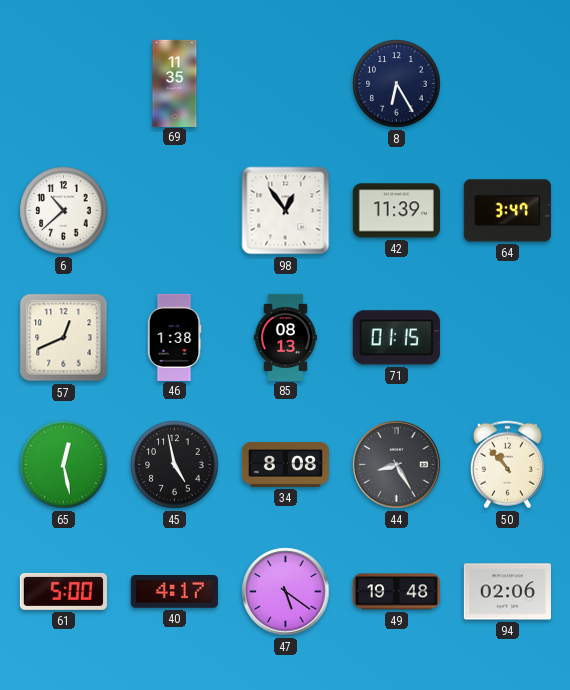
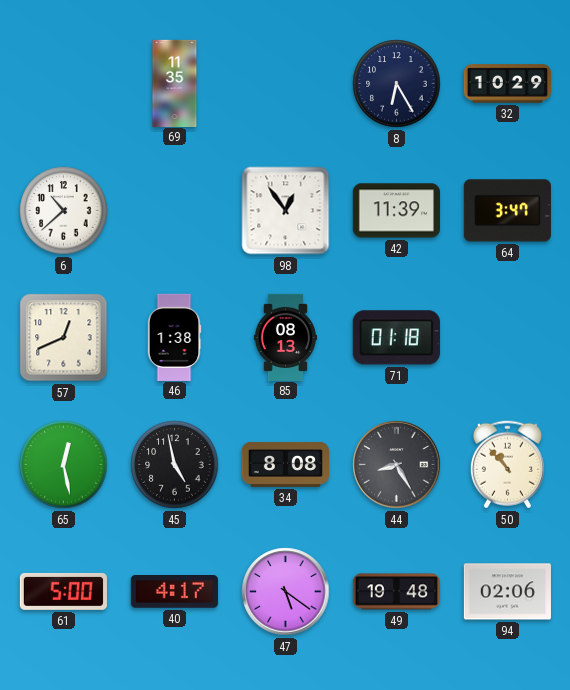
32: none -> 10:29 (507, 84)
71: 01:15 -> 01:18 (396, 338)
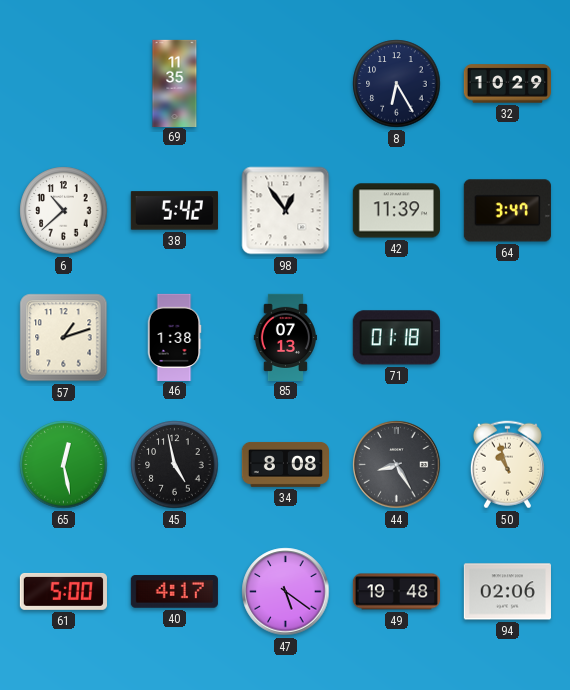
38: none -> 5:42 (174, 211)
57: 12:41 -> 1:12 (64, 338)
85: 08:13 -> 07:13 (285, 337)
50: 10:53 -> 10:57 (507, 465)
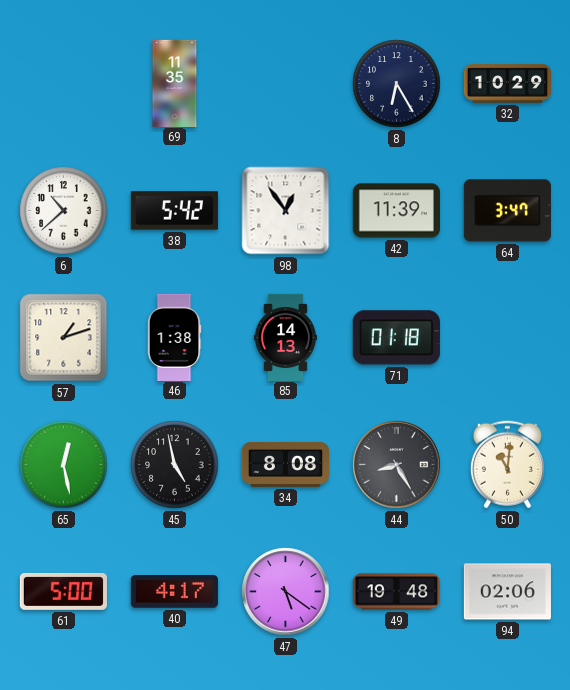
85: 07:13 -> 14:13 (285, 337)
50: 10:57 -> 11:01 (507, 465)
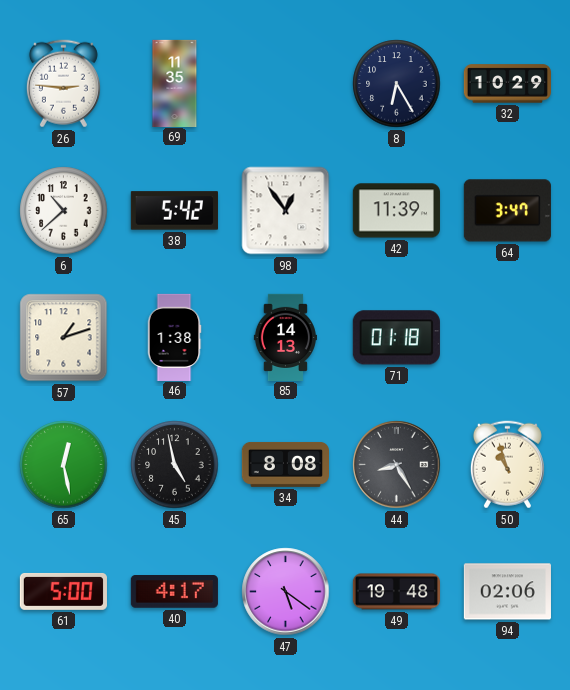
26: none -> 2:46 (63, 84)
50: 11:01 -> 10:57 (507, 465)
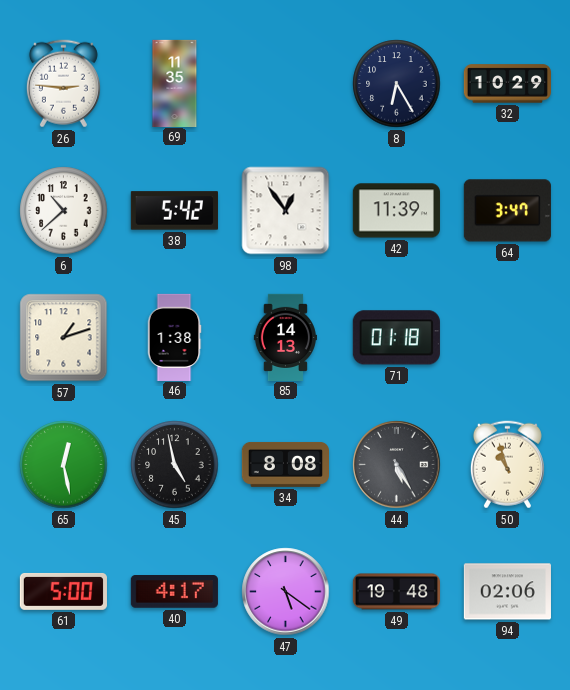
44: 8:25 -> 5:25 (397, 465)
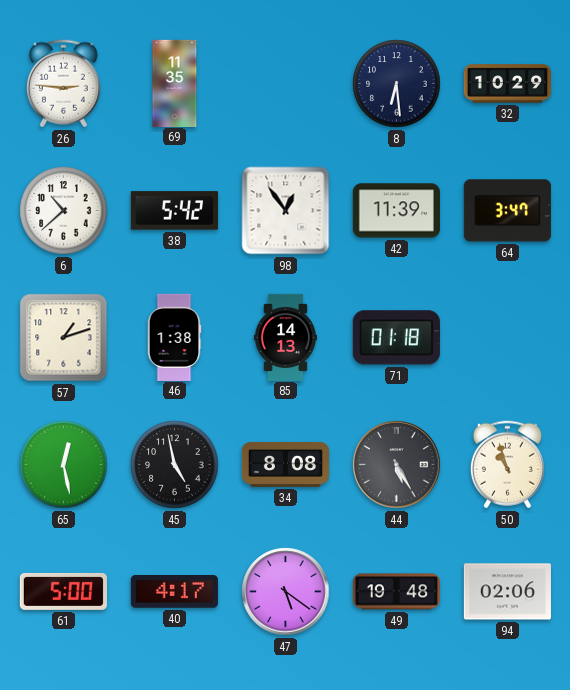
8: 6:25 -> 6:29 (397, 84)
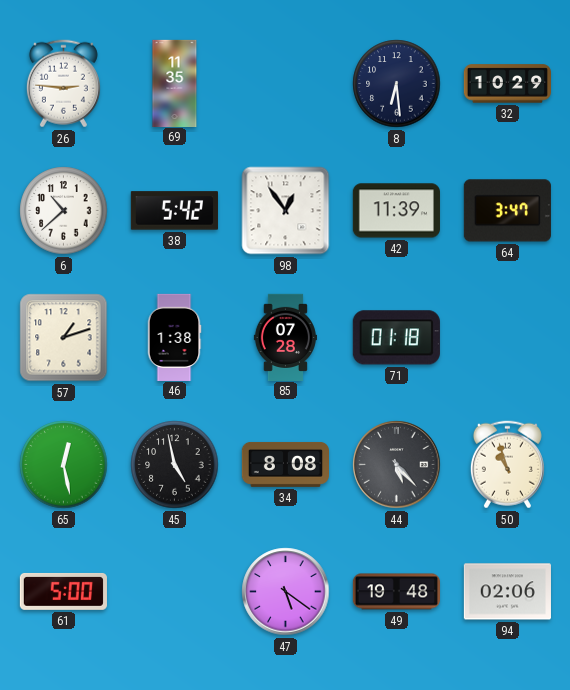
85: 14:13 -> 07:28 (285, 337)
44: 5:25 -> 5:23 (397, 465)
40: 4:17 -> none (174, 592)
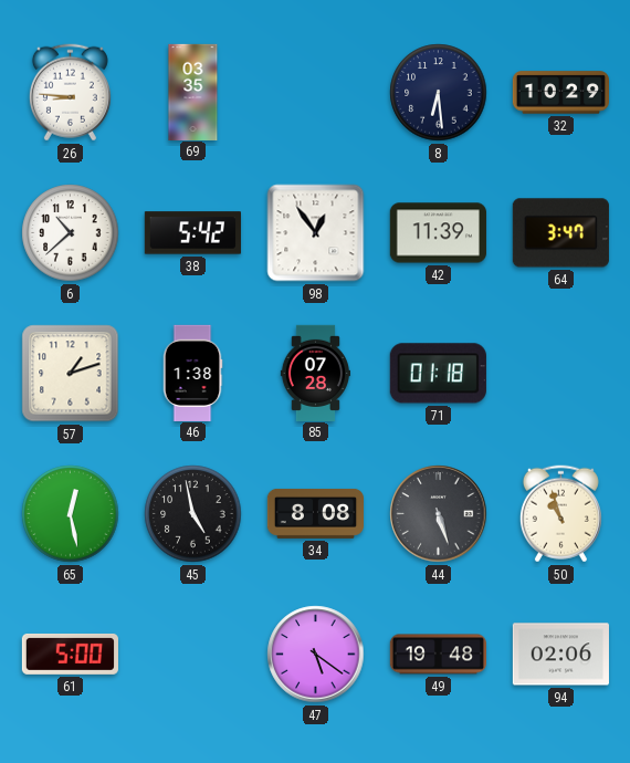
26: 2:46 -> 8:46 (70, 93)
69: 11:35 -> 03:35 (193, 92)
44: 5:23 -> 5:27 (439, 514)
